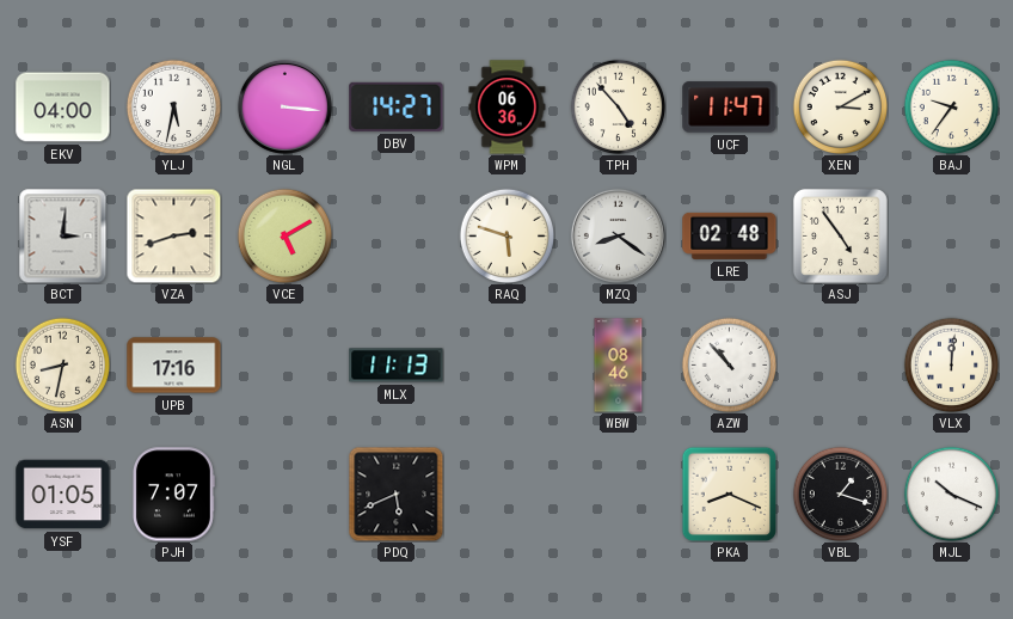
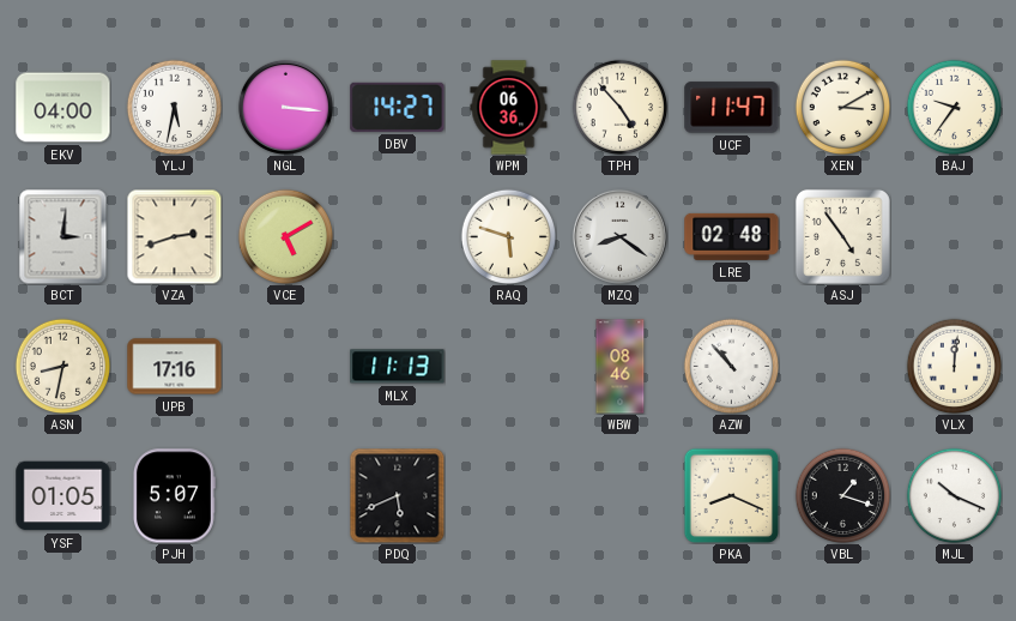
PJH: 7:07 -> 5:07 (174, 496)
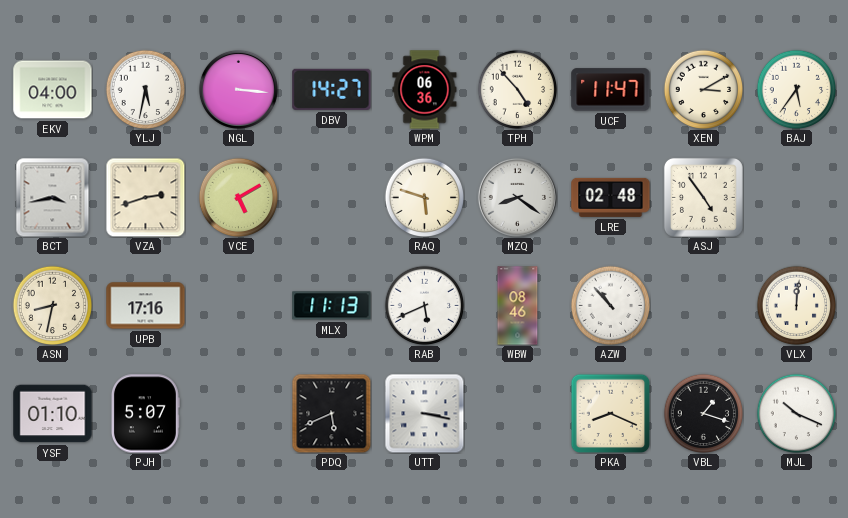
BAJ: 9:36 -> 5:36 (796, 89)
BCT: 3:01 -> 3:43 (53, 197)
RAB: none -> 5:41 (424, 305)
YSF: 01:05 -> 01:10 (53, 414)
UTT: none -> 3:17 (424, 413)
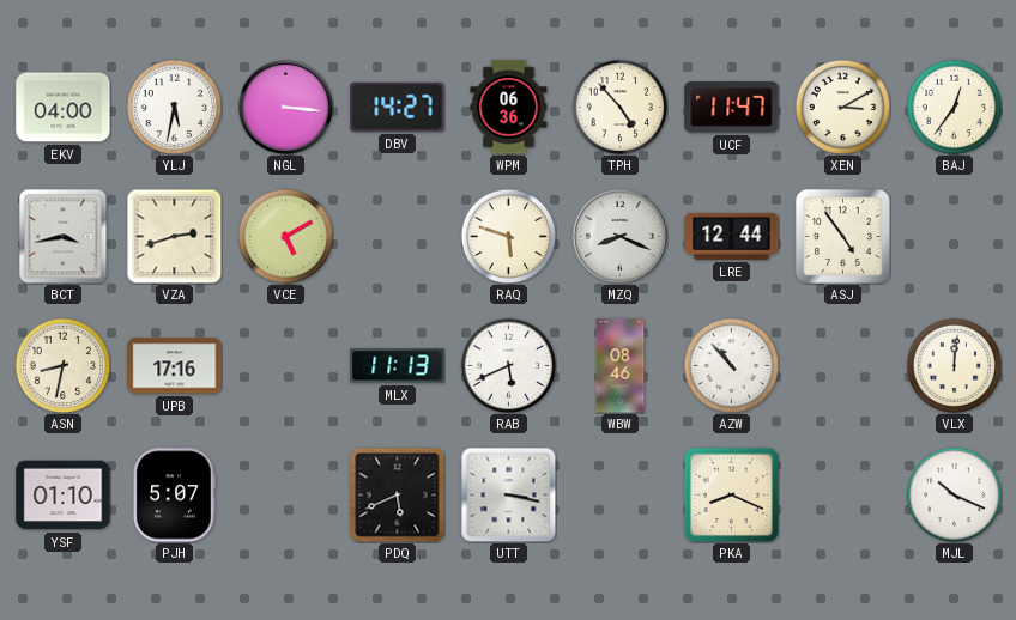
BAJ: 5:36 -> 12:36 (954, 107)
MZQ: 8:21 -> 8:19 (619, 236)
LRE: 02:48 -> 12:44 (732, 236)
VBL: 1:18 -> none (703, 413)
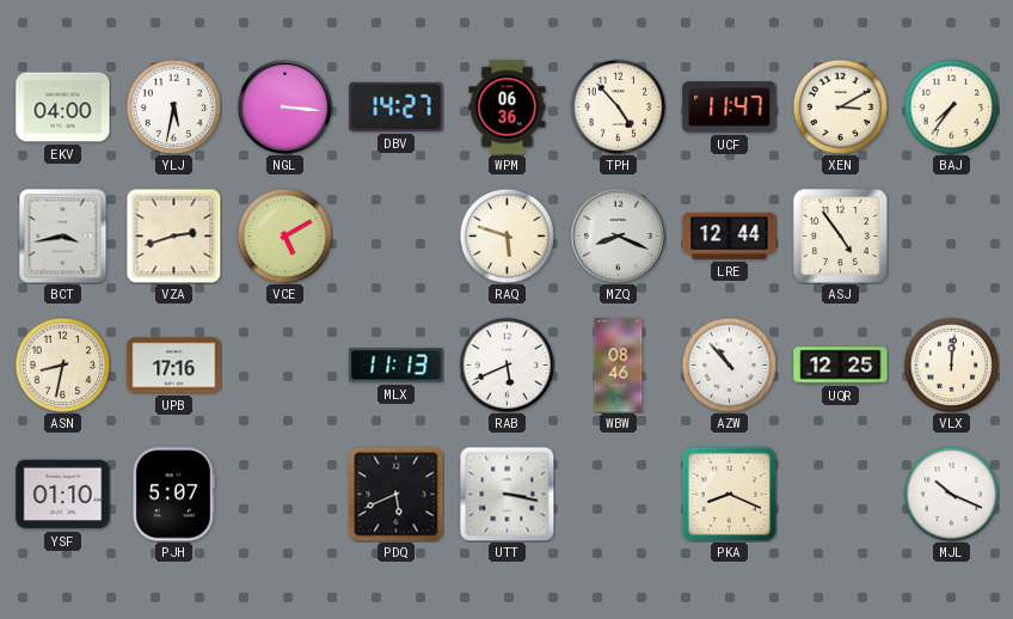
BAJ: 12:36 -> 7:36 (951, 106)
UQR: none -> 12:25 (841, 366)
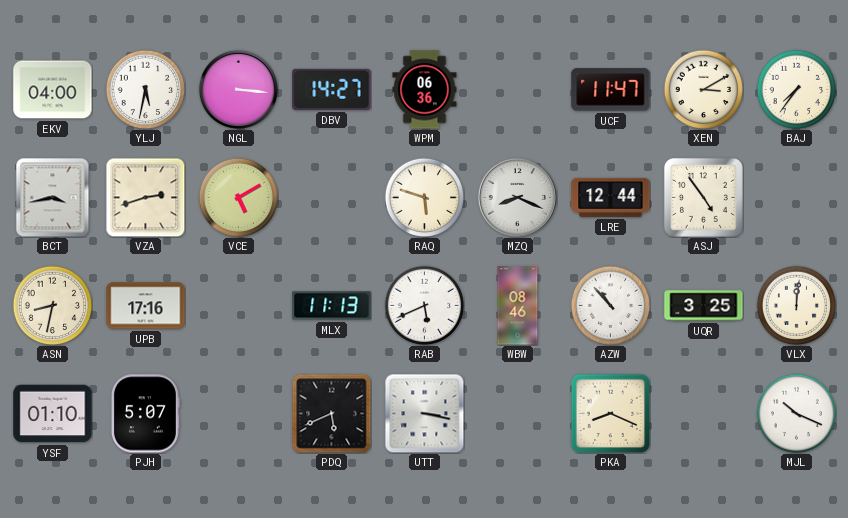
TPH: 4:53 -> none (618, 106)
UQR: 12:25 -> 3:25 (704, 306)
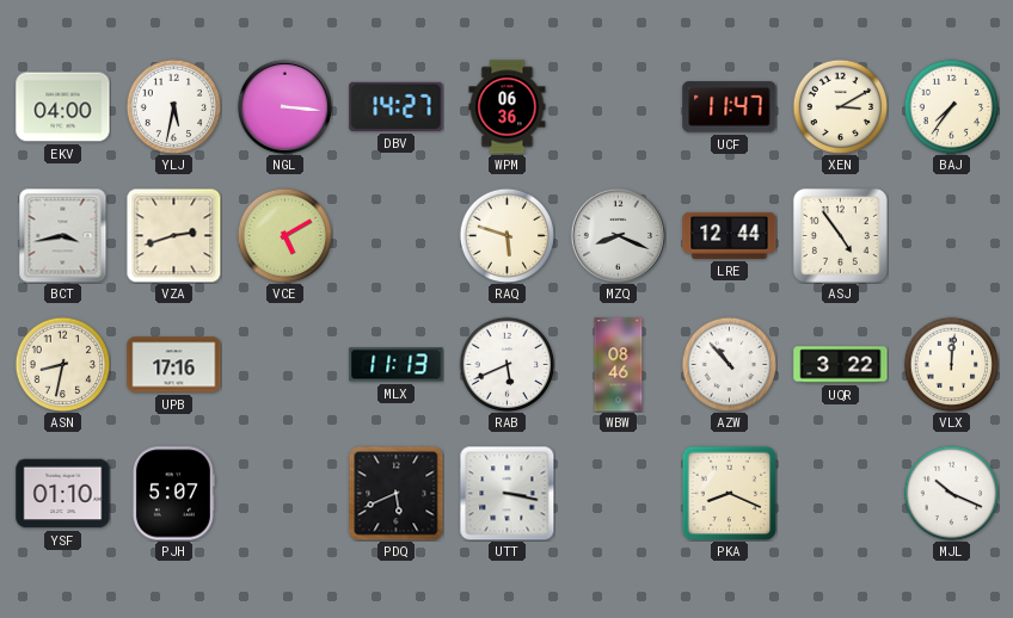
UQR: 3:25 -> 3:22 (841, 365)
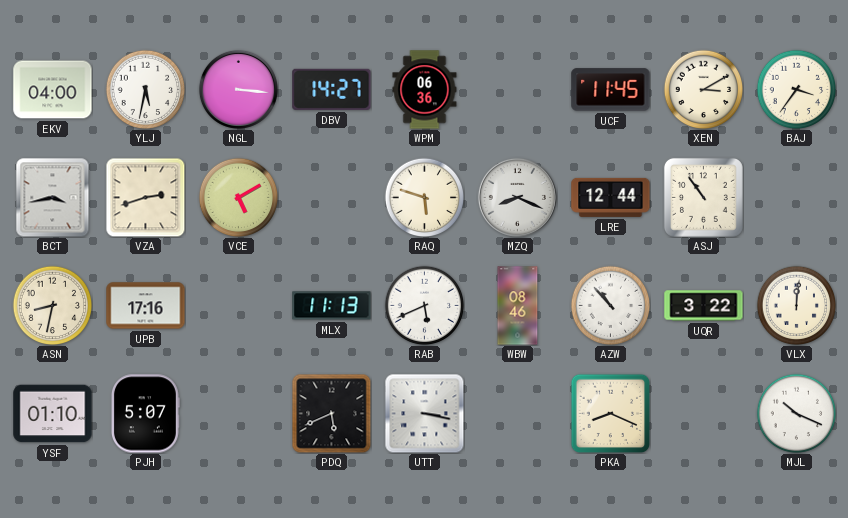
UCF: 11:47 -> 11:45 (611, 90)
BAJ: 7:36 -> 3:36 (796, 89)
ASJ: 4:54 -> 10:54 (703, 197)
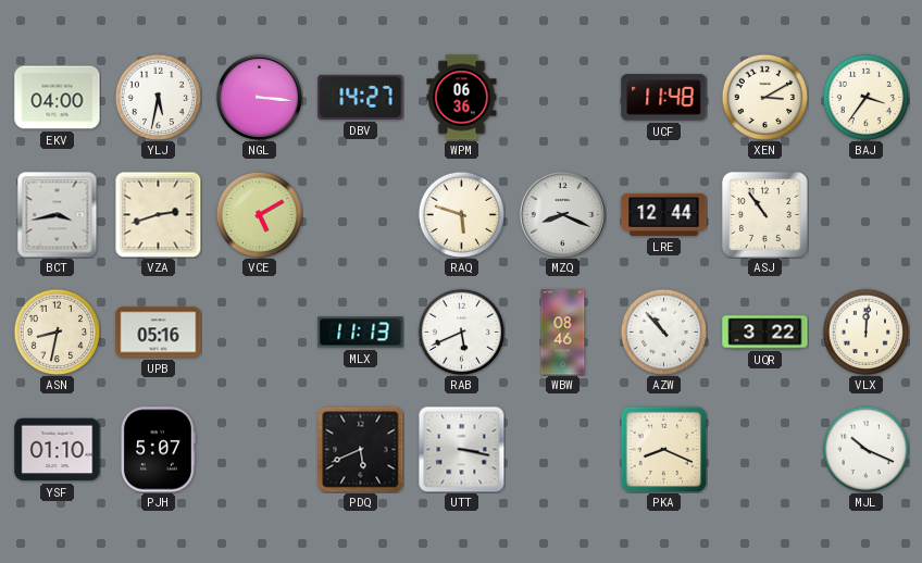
UCF: 11:45 -> 11:48 (664, 98)
UPB: 17:16 -> 05:16 (159, 333)
